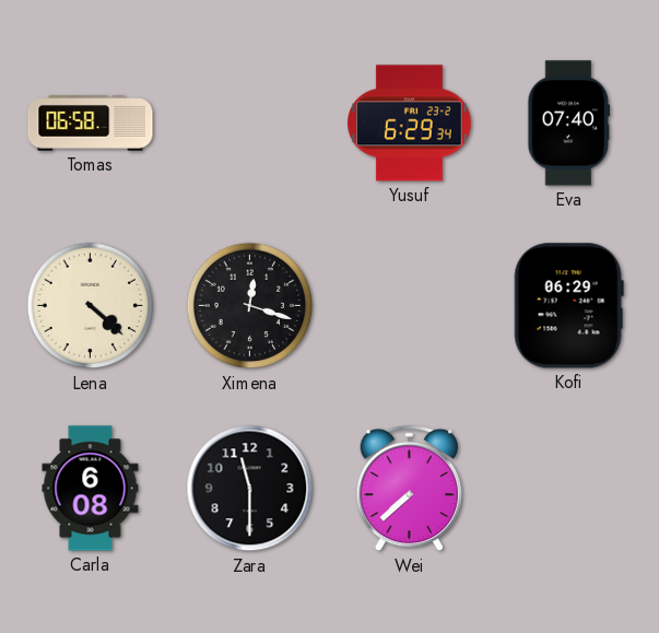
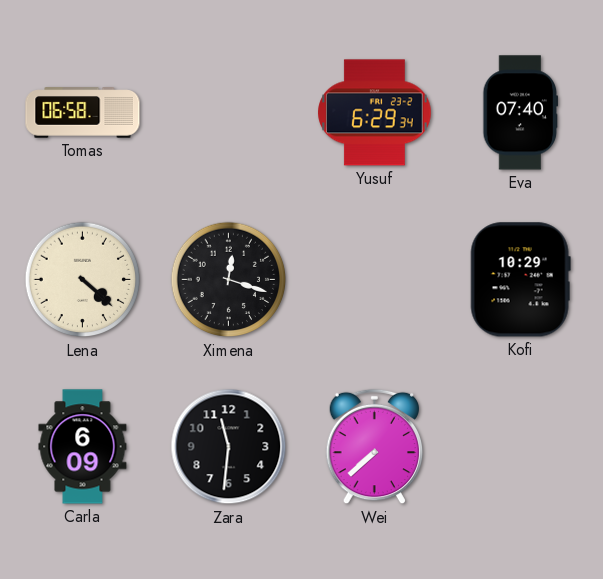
Kofi: 06:29 -> 10:29 (520, 280)
Carla: 6:08 -> 6:09 (83, 447)
Zara: 11:30 -> 11:31 (229, 447)
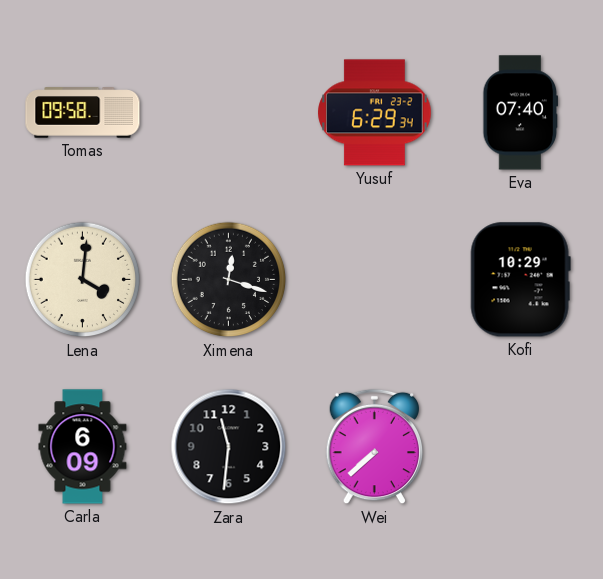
Tomas: 06:58 -> 09:58 (83, 113)
Lena: 4:22 -> 4:01 (83, 280)
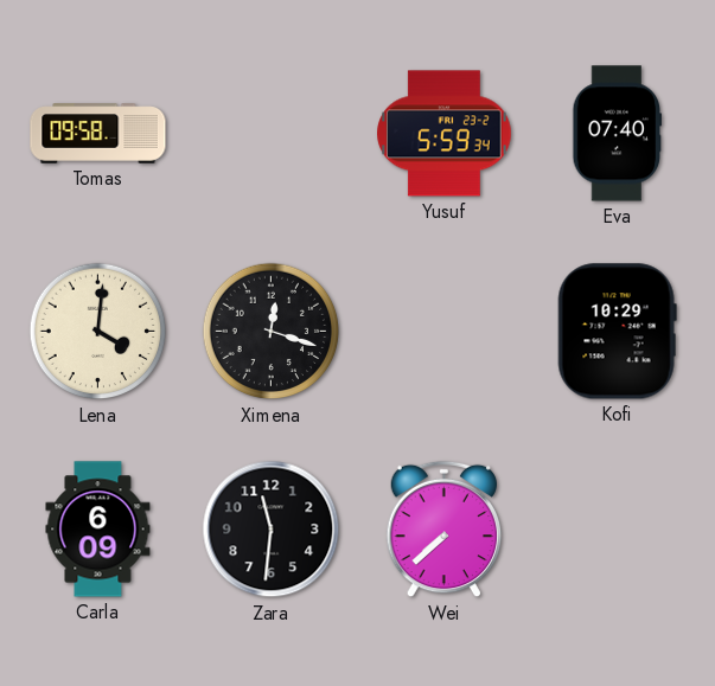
Yusuf: 6:29 -> 5:59 (445, 134)
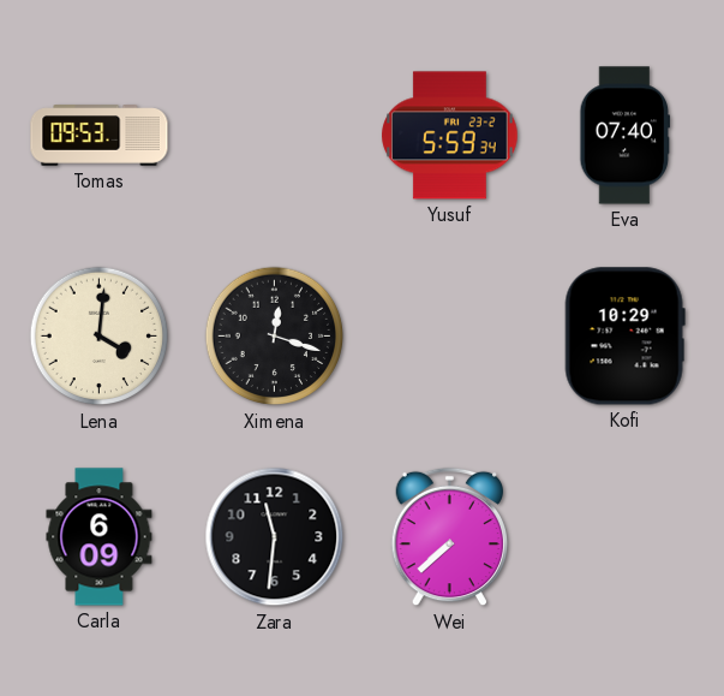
Tomas: 09:58 -> 09:53 (100, 136)
